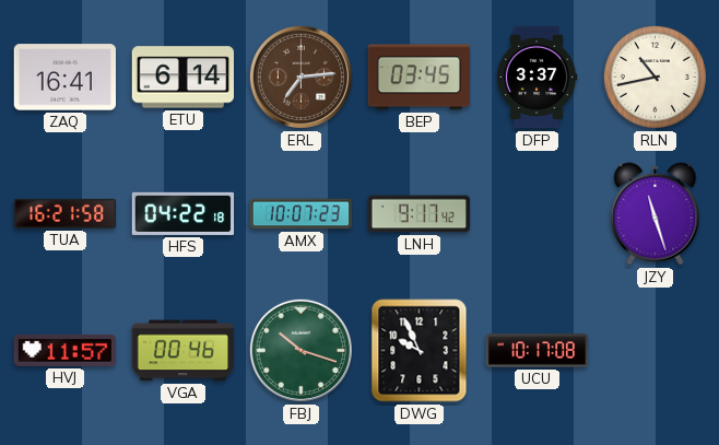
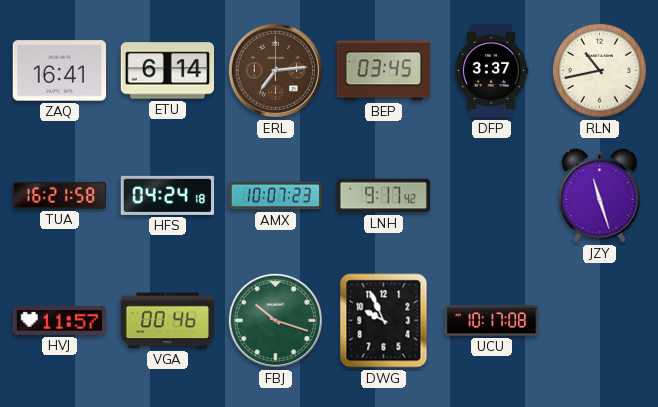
HFS: 04:22 -> 04:24 (168, 195)
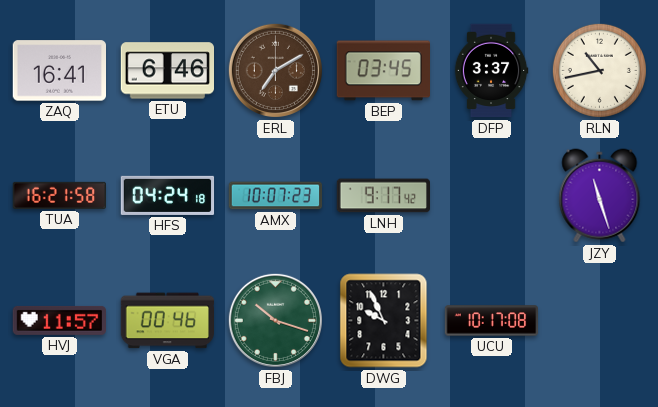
ETU: 6:14 -> 6:46 (167, 71)
ERL: 7:14 -> 7:10 (275, 70)
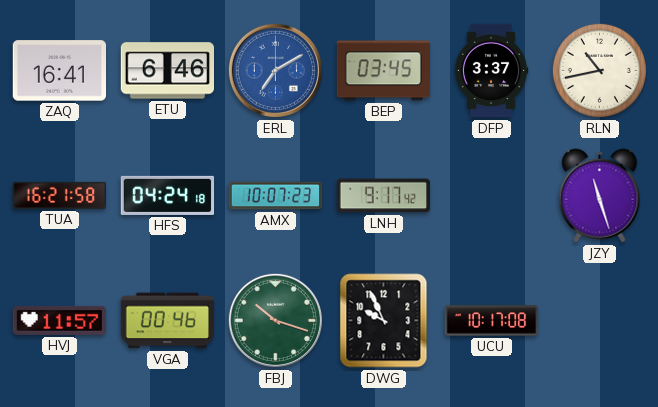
ERL dial: brown -> blue (275, 70)
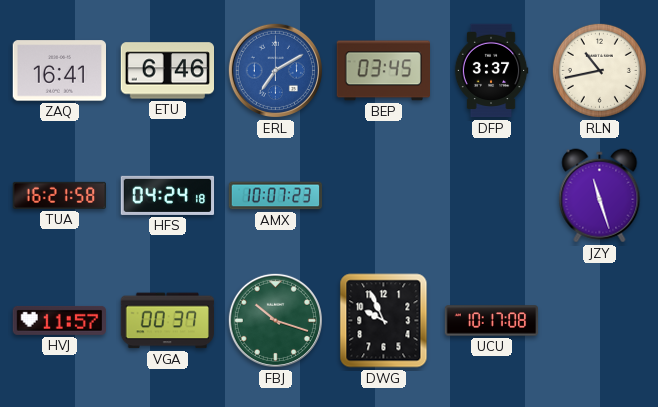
LNH: 9:17 -> none (384, 196)
VGA: 00:46 -> 00:37 (167, 321)
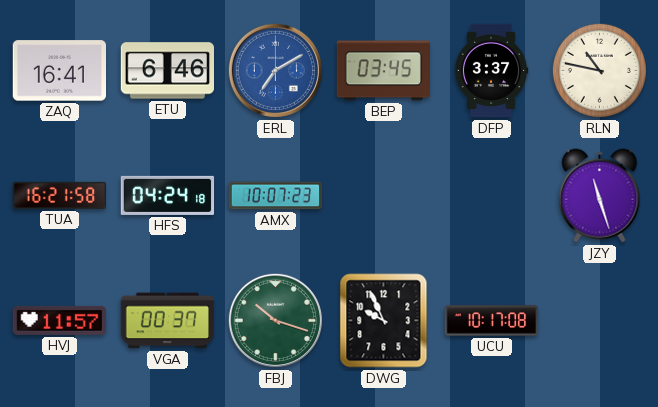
RLN: 10:43 -> 10:47 (599, 70)
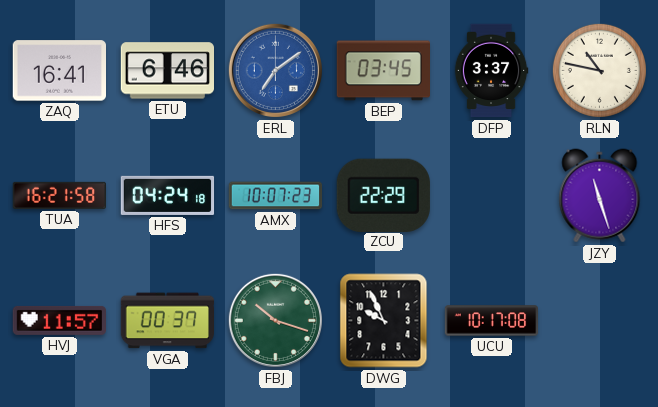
ERL: 7:10 -> 7:09 (275, 70)
ZCU: none -> 22:29 (383, 195)
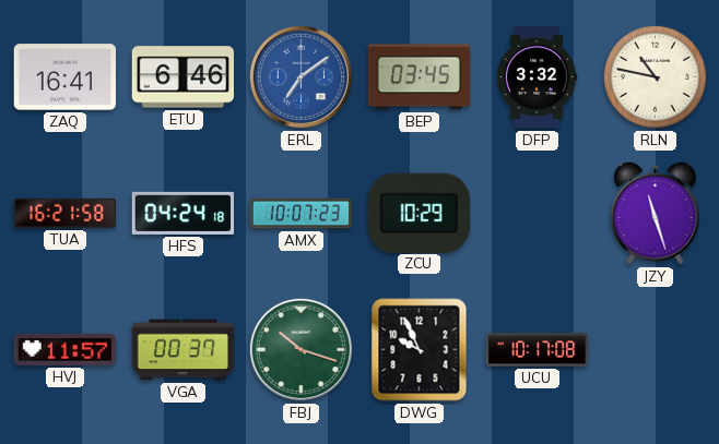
DFP: 3:37 -> 3:32 (537, 77)
ZCU: 22:29 -> 10:29 (419, 213)
